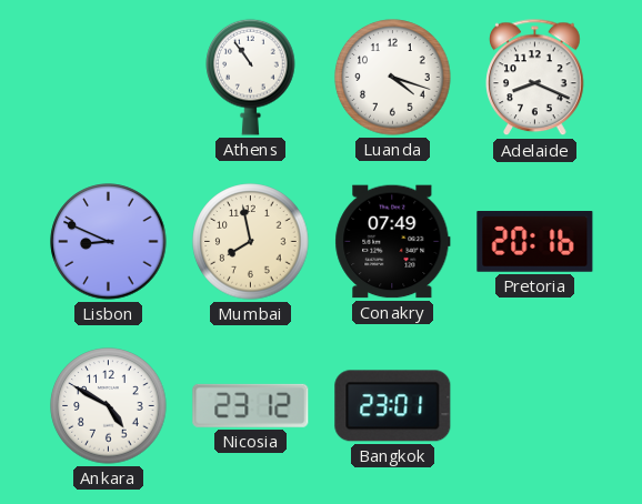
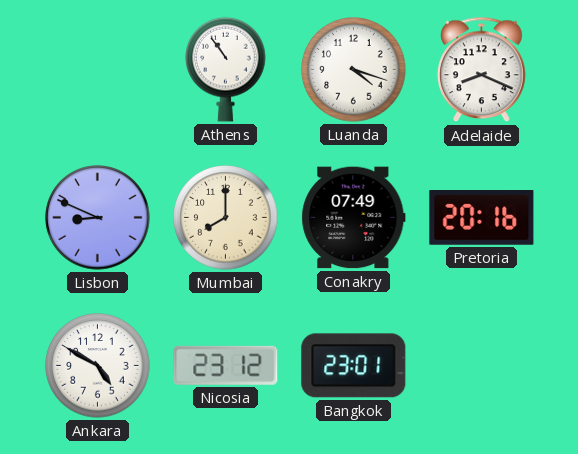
Mumbai: 7:58 -> 8:00 (226, 218)
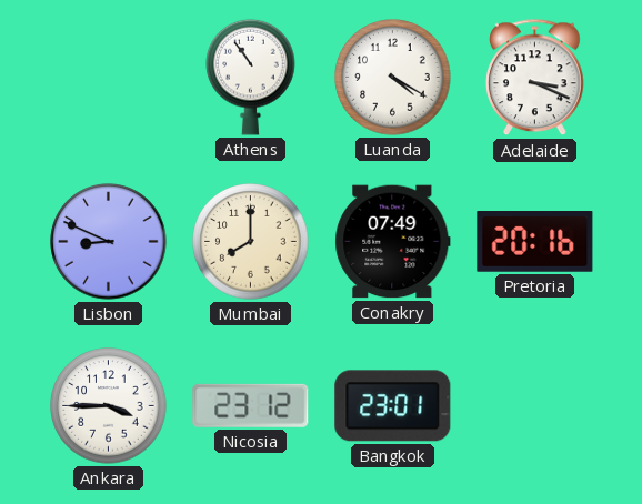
Luanda: 4:18 -> 4:20 (393, 78)
Adelaide: 8:19 -> 3:19 (535, 78)
Ankara: 4:50 -> 3:45 (109, 406)
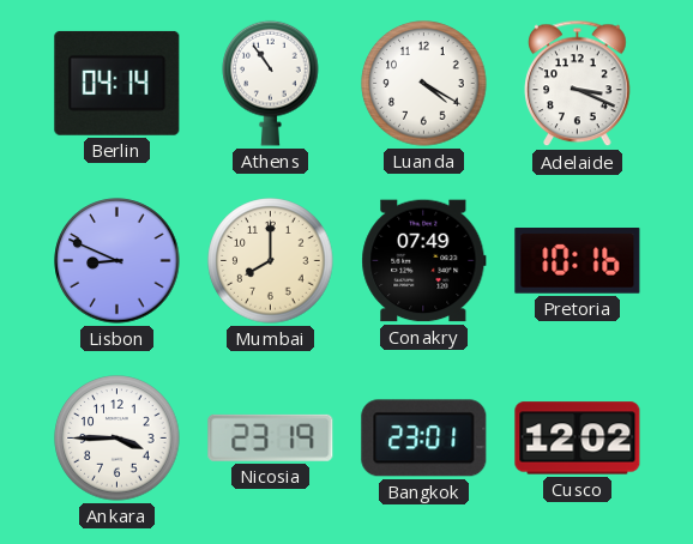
Berlin: none -> 04:14 (117, 83)
Pretoria: 20:16 -> 10:16 (578, 261)
Nicosia: 23:12 -> 23:19 (271, 437)
Cusco: none -> 12:02 (578, 439)
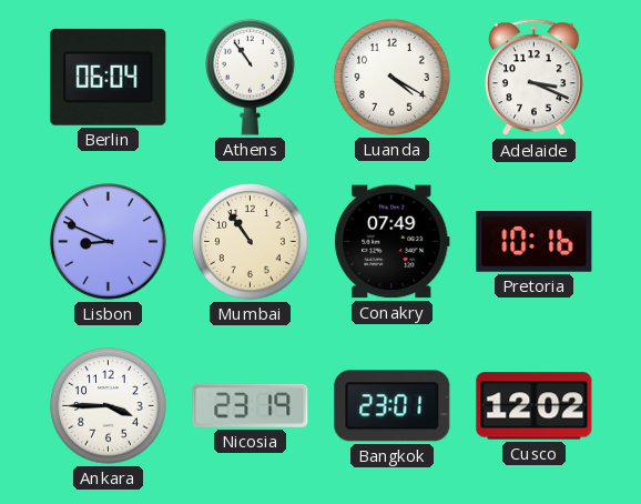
Berlin: 04:14 -> 06:04 (109, 77)
Mumbai: 8:00 -> 10:54 (251, 242)
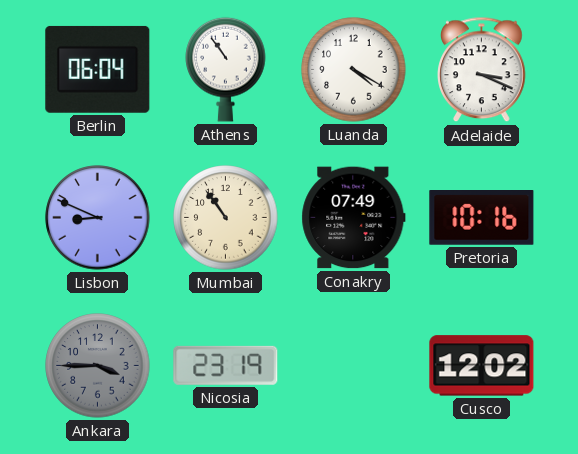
Ankara dial: white -> grey (98, 366)
Bangkok: 23:01 -> none (393, 406)
